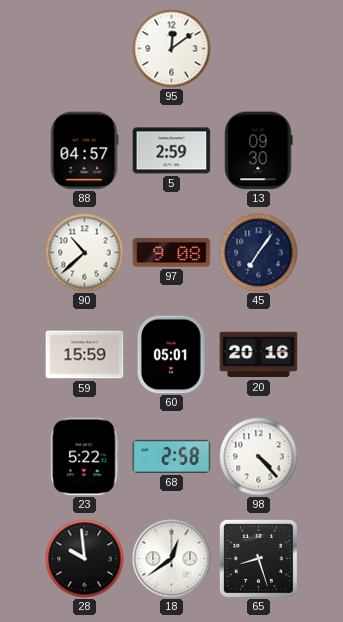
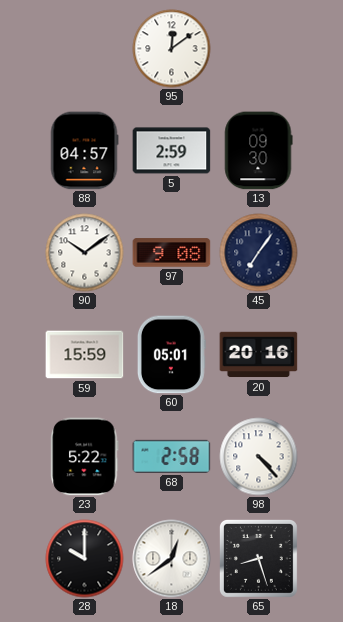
90: 10:38 -> 10:09 (85, 253)
28: 9:59 -> 10:00 (85, 559)
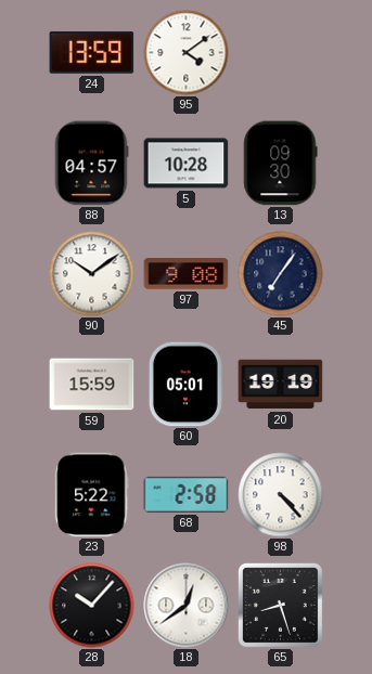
24: none -> 13:59 (92, 52)
95: 12:09 -> 4:09 (187, 53)
5: 2:59 -> 10:28 (187, 164)
20: 20:16 -> 19:19 (281, 385)
28: 10:00 -> 10:07 (92, 606)
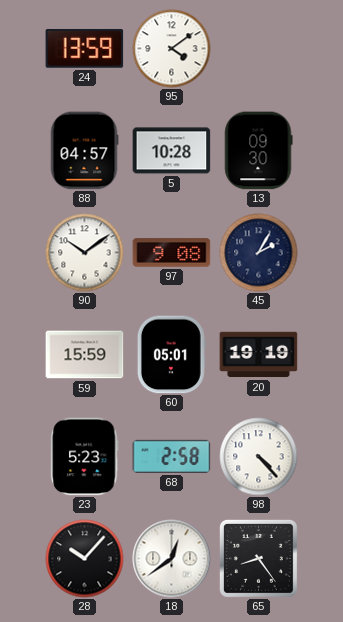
45: 7:06 -> 2:05 (259, 253)
23: 5:22 -> 5:23 (85, 457)
65: 8:27 -> 8:24 (258, 558)
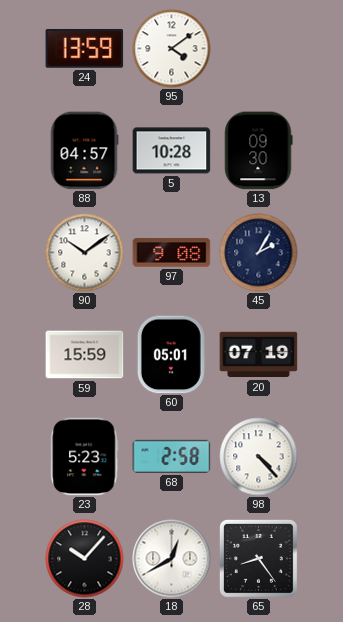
20: 19:19 -> 07:19 (259, 355)
18: 12:39 -> 12:40 (172, 559)
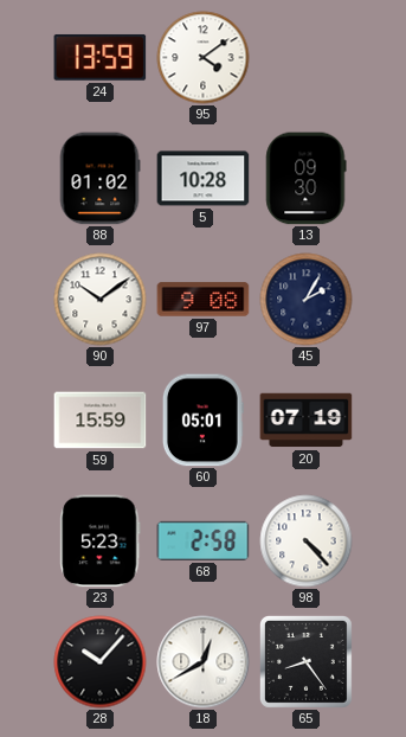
88: 04:57 -> 01:02 (99, 179)
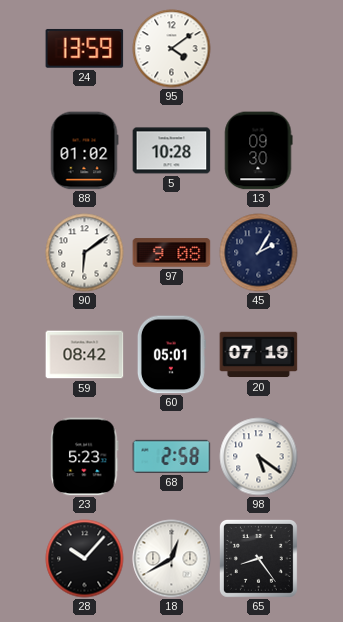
90: 10:09 -> 6:09 (85, 253)
59: 15:59 -> 08:42 (85, 355)
98: 4:23 -> 5:21 (259, 457)
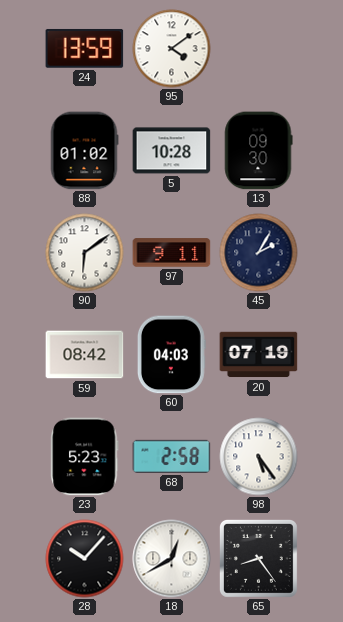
97: 9:08 -> 9:11 (172, 253)
60: 05:01 -> 04:03 (171, 355)
98: 5:21 -> 5:24 (259, 457)
